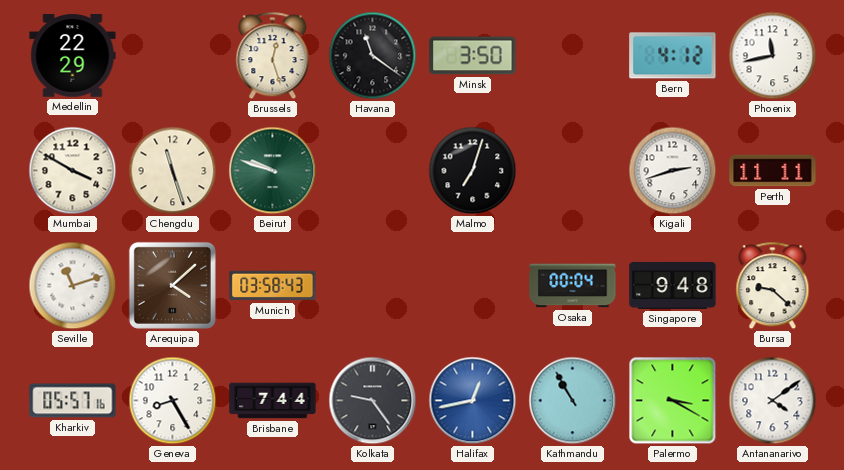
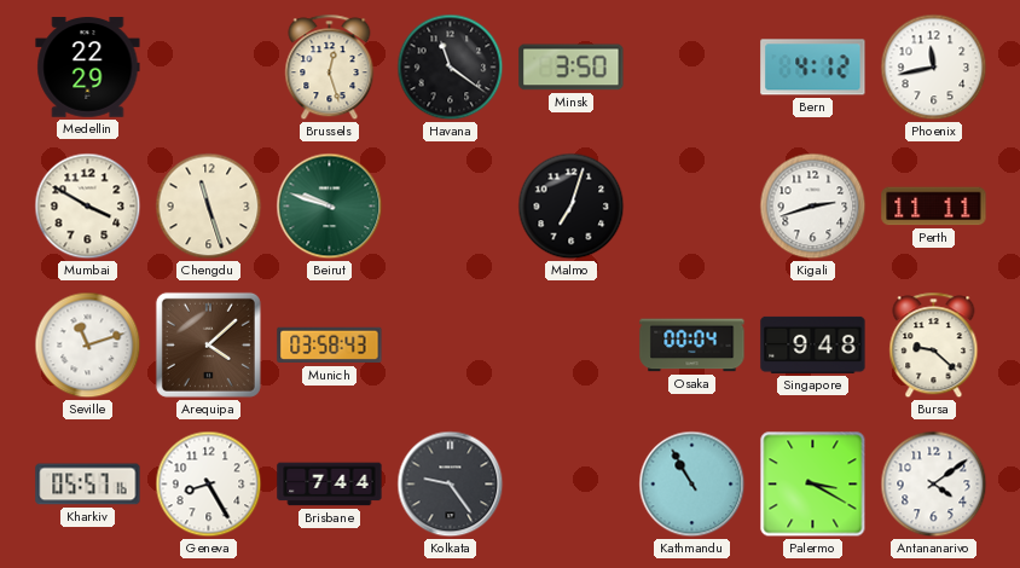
Halifax: 12:43 -> none (473, 401)
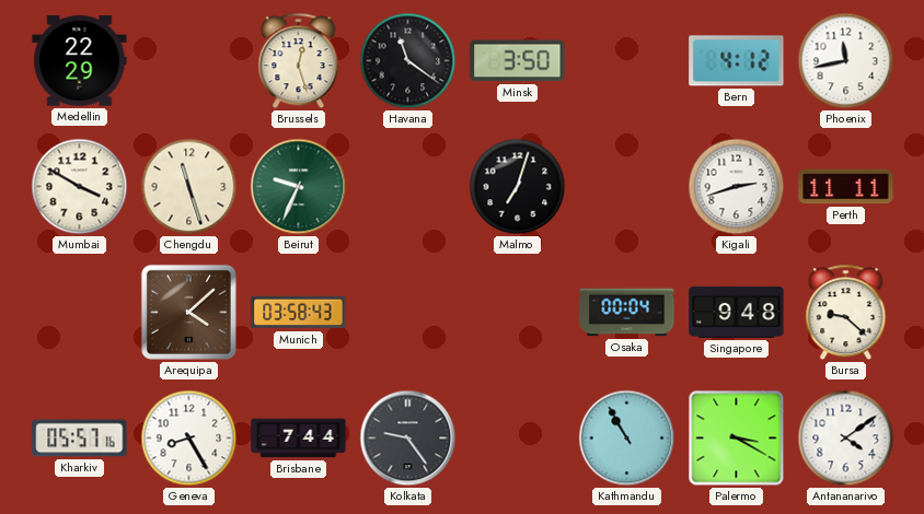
Beirut: 9:48 -> 9:34 (299, 187)
Seville: 11:12 -> none (88, 346)
